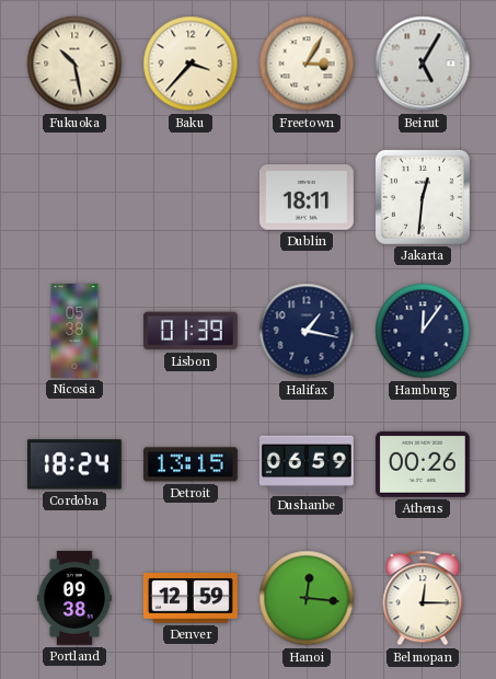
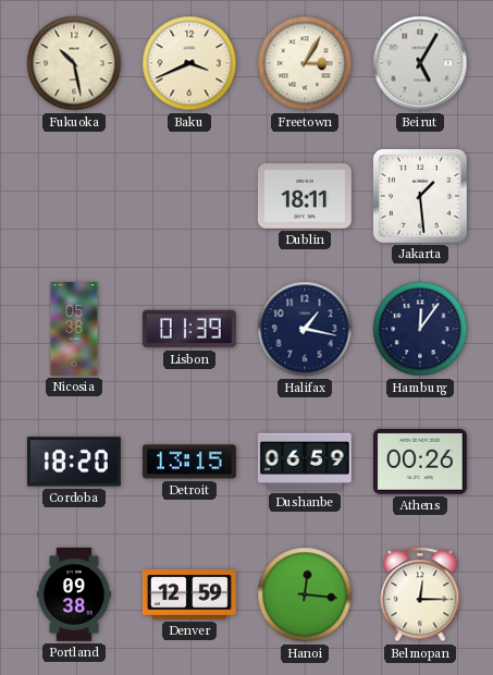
Baku: 3:37 -> 3:41 (189, 63)
Jakarta: 12:31 -> 1:29 (420, 196)
Cordoba: 18:24 -> 18:20 (74, 462)
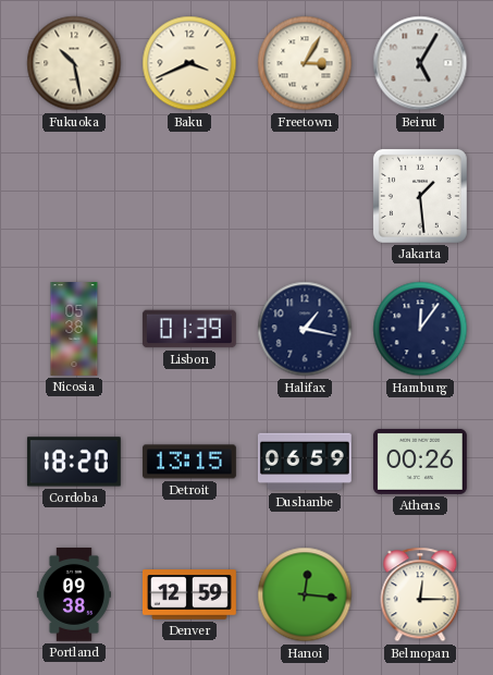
Dublin: 18:11 -> none (305, 196)
